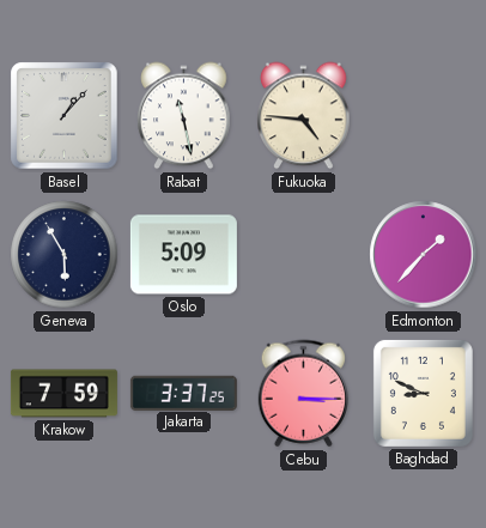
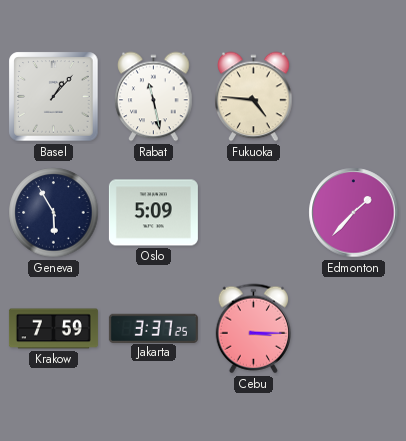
Baghdad: 8:49 -> none (423, 393)
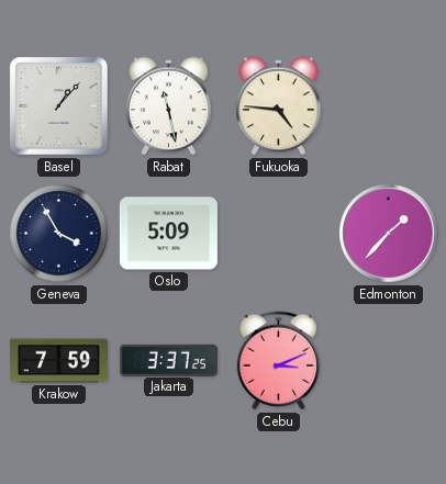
Geneva: 5:55 -> 3:55 (59, 234)
Cebu: 3:15 -> 3:11 (278, 361)
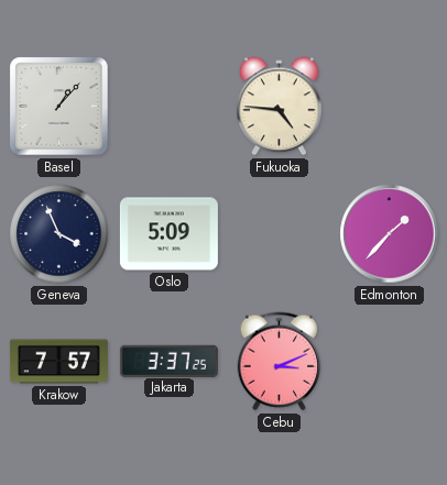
Rabat: 11:28 -> none (169, 106)
Geneva: 3:55 -> 3:56 (59, 234)
Krakow: 7:59 -> 7:57 (58, 362)
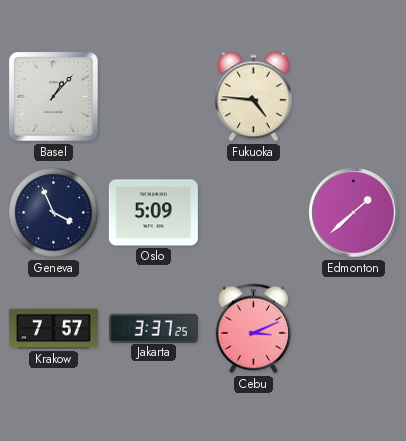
Edmonton: 1:37 -> 1:38 (354, 213)
